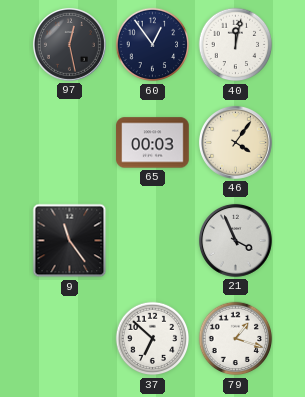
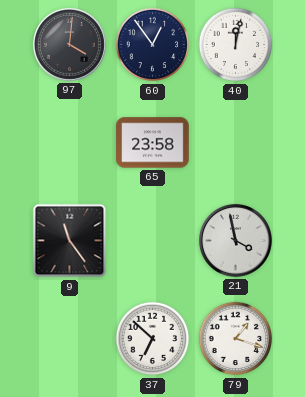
97: 12:28 -> 4:01 (69, 44)
65: 00:03 -> 23:58 (153, 143)
46: 4:06 -> none (235, 142)
21: 3:56 -> 3:58 (235, 240)
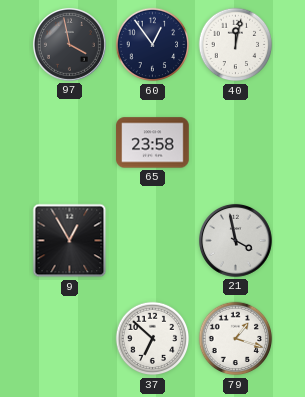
97: 4:01 -> 3:58 (69, 44)
9: 11:24 -> 12:55 (70, 241)
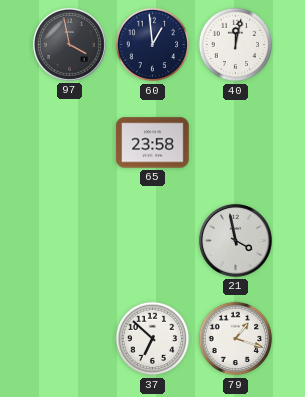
60: 12:54 -> 12:59 (153, 45)
9: 12:55 -> none (70, 241)
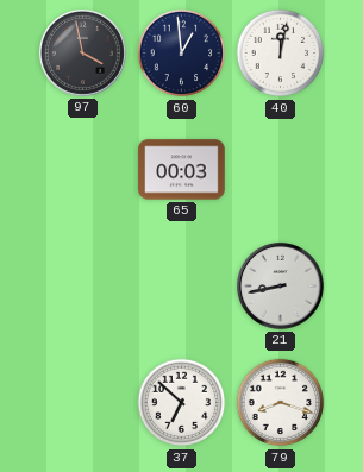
65: 23:58 -> 00:03 (182, 170)
21: 3:58 -> 8:43 (280, 285)
79: 1:18 -> 8:18 (281, 403)
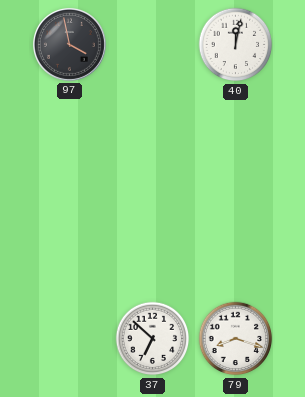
60: 12:59 -> none (182, 54)
65: 00:03 -> none (182, 170)
21: 8:43 -> none (280, 285)
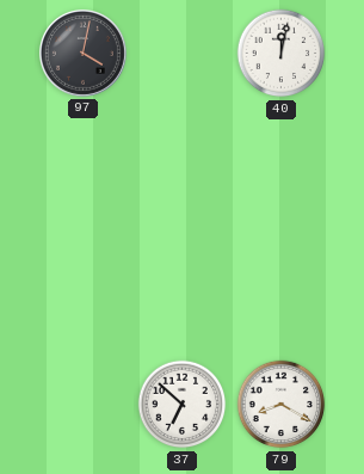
97: 3:58 -> 4:02 (82, 53)
79: 8:18 -> 8:20 (282, 405)
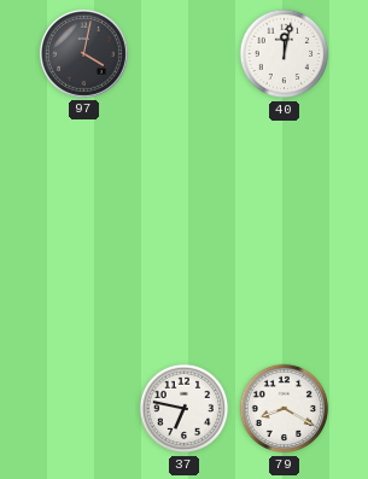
37: 6:52 -> 6:47 (185, 409)
